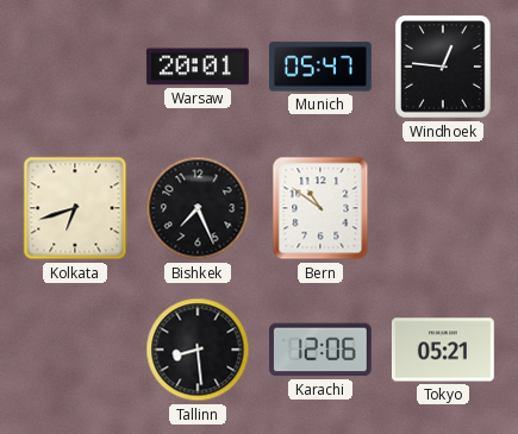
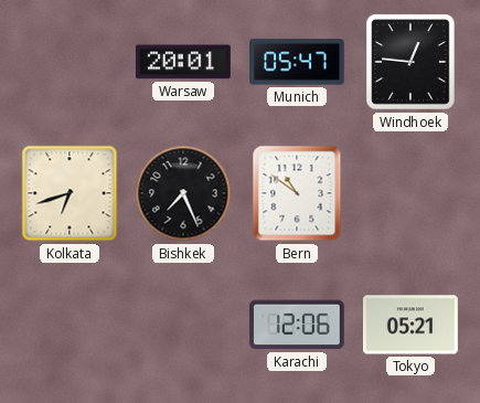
Tallinn: 8:29 -> none (198, 350)
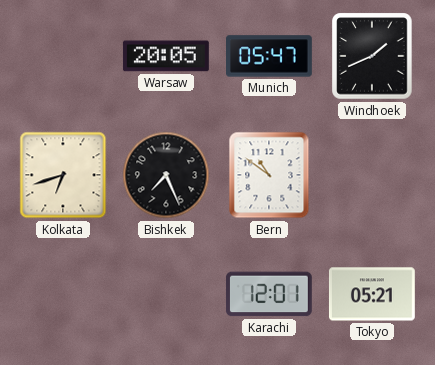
Warsaw: 20:01 -> 20:05 (166, 56)
Windhoek: 12:46 -> 1:41 (372, 56)
Karachi: 12:06 -> 12:01 (269, 294)
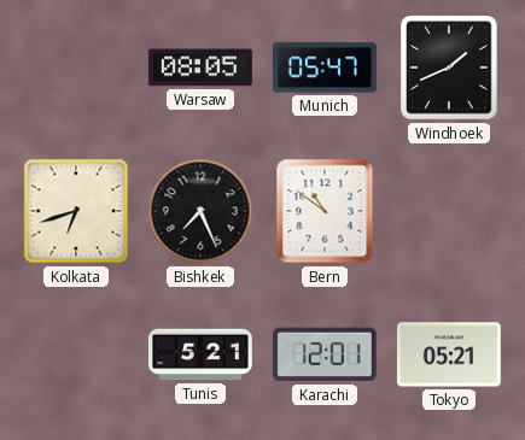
Warsaw: 20:05 -> 08:05 (200, 68)
Tunis: none -> 5:21 (202, 354)
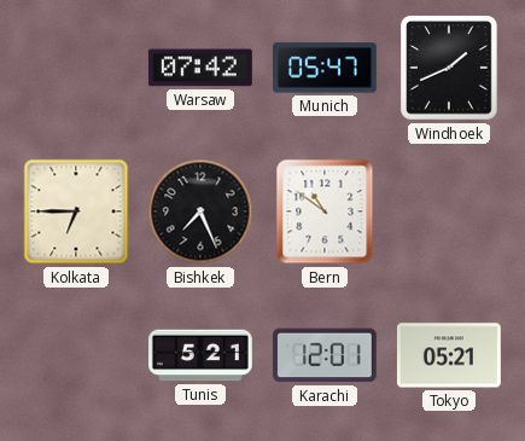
Warsaw: 08:05 -> 07:42 (200, 68)
Kolkata: 6:42 -> 6:45 (76, 211)
